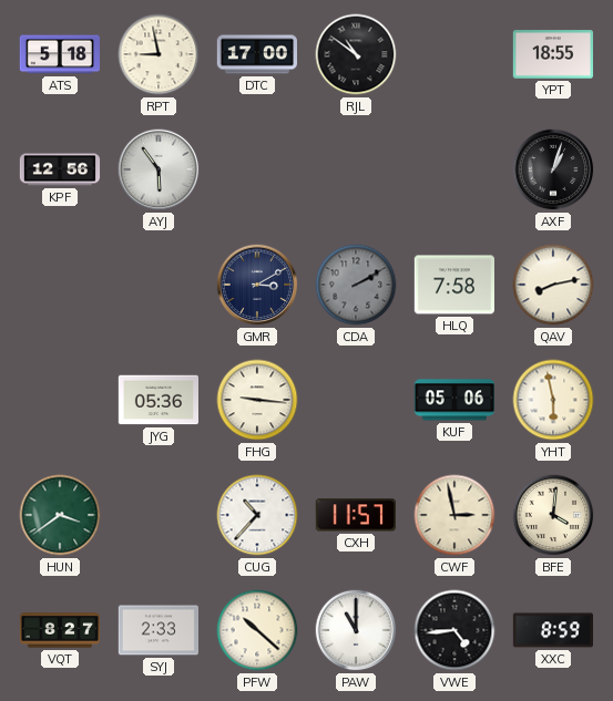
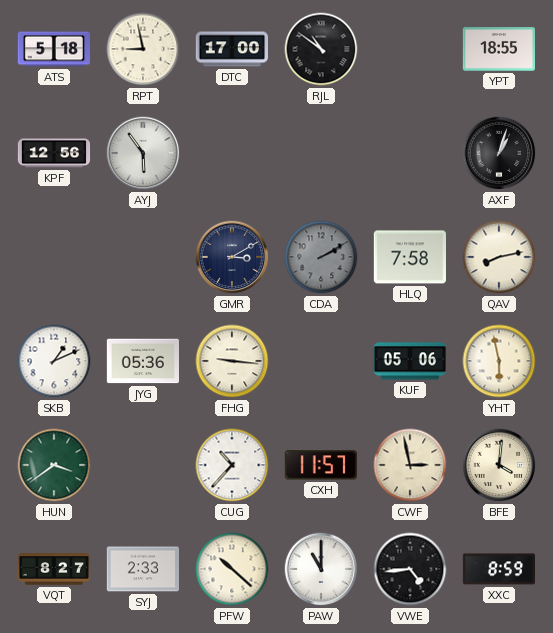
SKB: none -> 1:11 (54, 361)
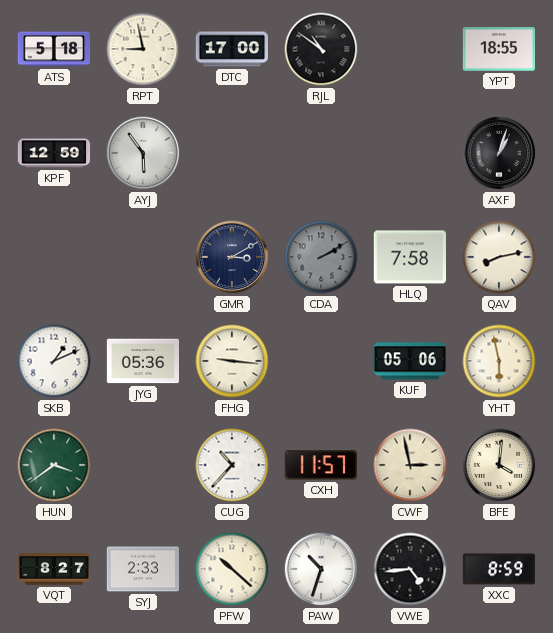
KPF: 12:56 -> 12:59 (54, 153)
PAW: 11:00 -> 10:33 (321, 569)
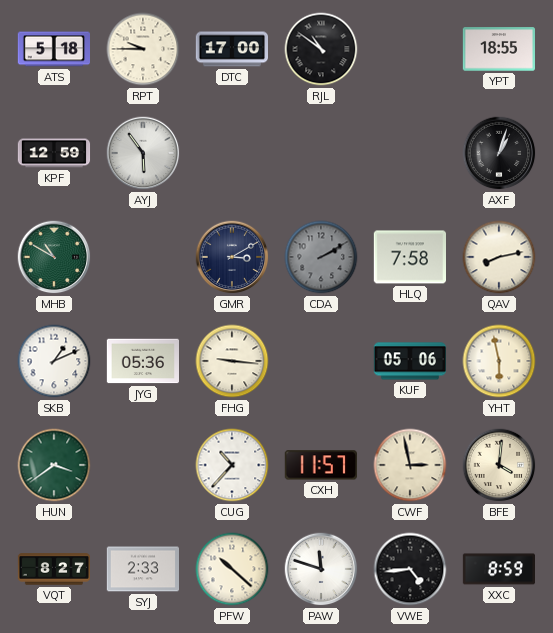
RPT: 8:58 -> 9:45 (143, 49)
MHB: none -> 10:50 (54, 257)
PAW: 10:33 -> 11:48 (321, 569)
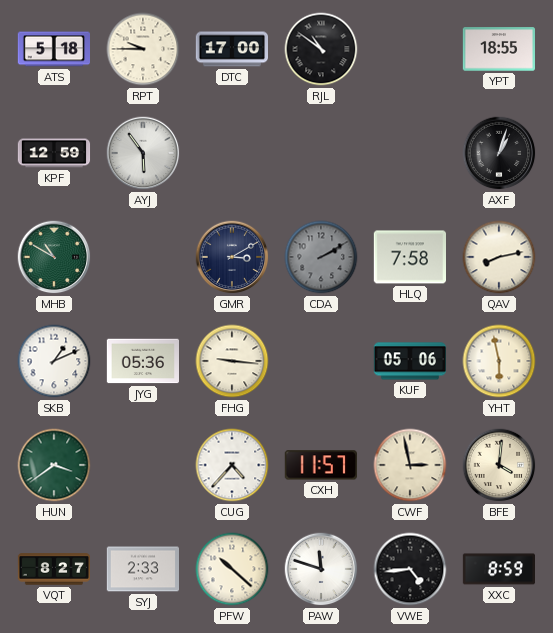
CUG: 10:37 -> 4:37 (232, 465)
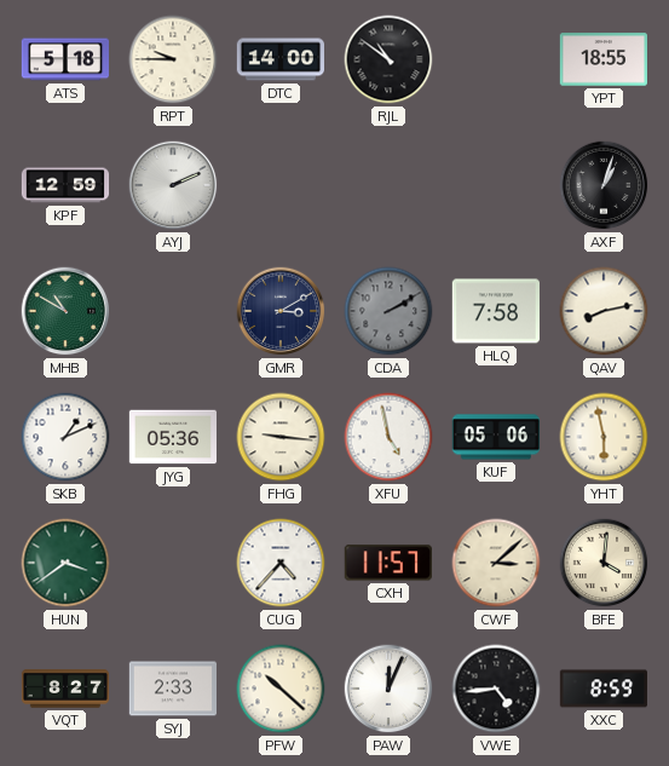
DTC: 17:00 -> 14:00 (279, 59)
AYJ: 5:54 -> 2:11 (173, 185)
XFU: none -> 4:58 (388, 437)
CWF: 2:58 -> 3:08 (496, 563)
PAW: 11:48 -> 12:04 (388, 689)
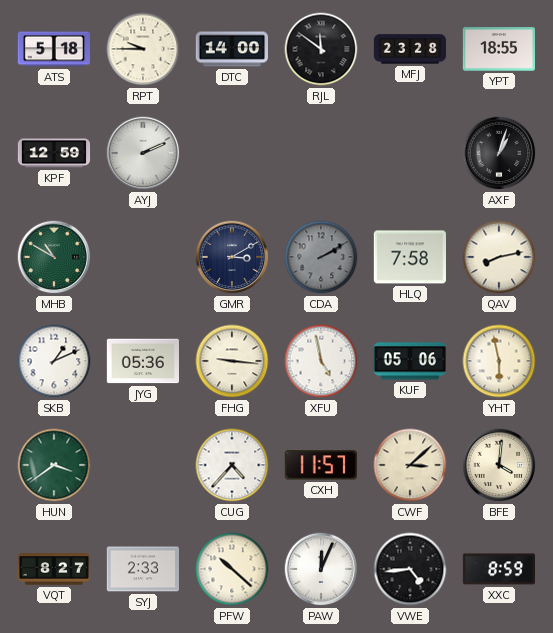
RJL: 10:51 -> 11:51 (321, 49)
MFJ: none -> 23:28 (410, 49)
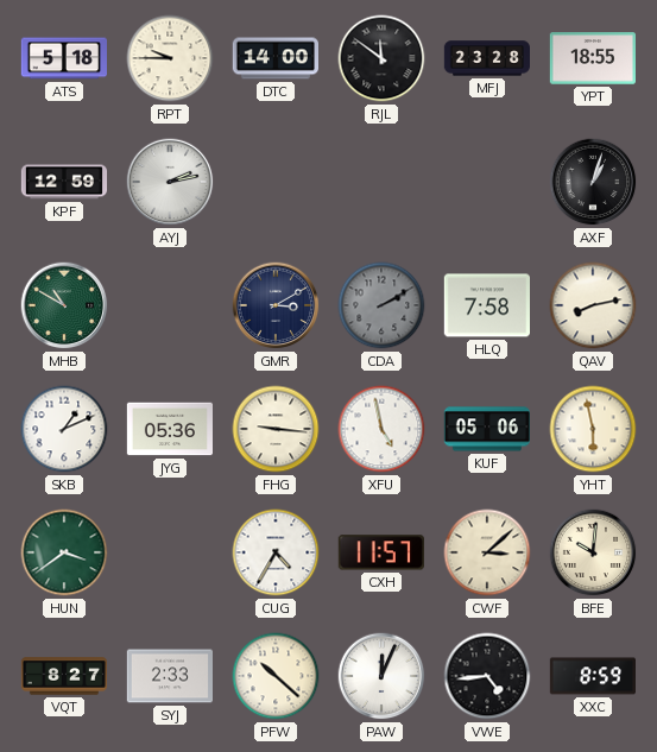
AYJ: 2:11 -> 2:13 (170, 182)
CUG: 4:37 -> 4:35 (276, 552)
BFE: 4:01 -> 10:01 (593, 552)
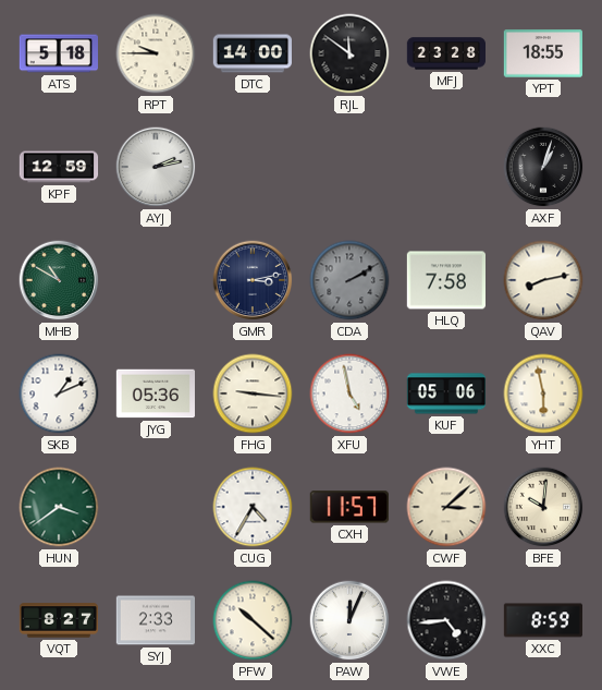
GMR: 3:10 -> 3:13 (253, 280)
